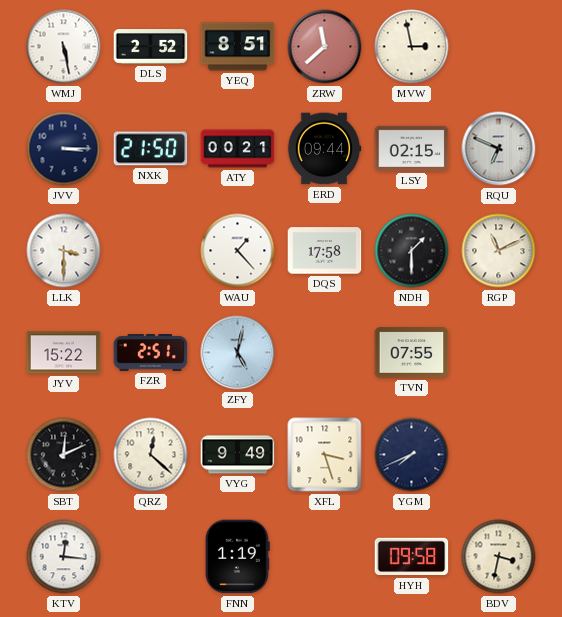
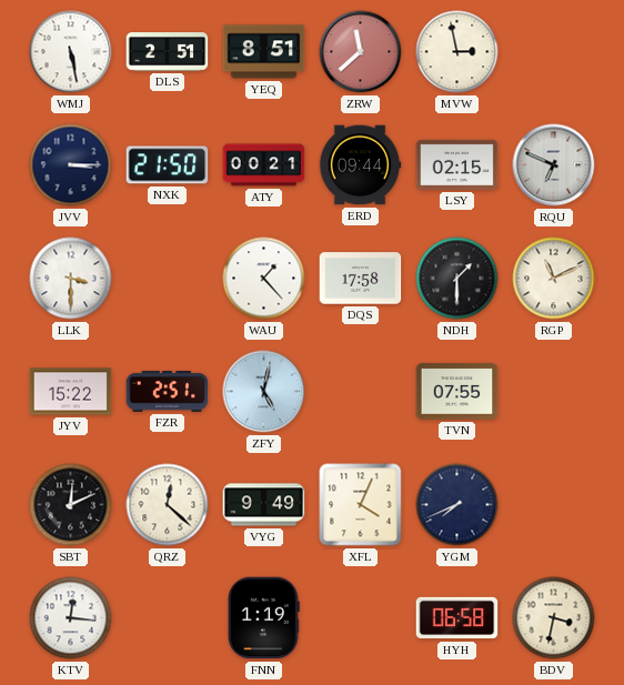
DLS: 2:52 -> 2:51 (168, 52)
XFL: 3:27 -> 4:04 (361, 505)
HYH: 09:58 -> 06:58 (457, 618)
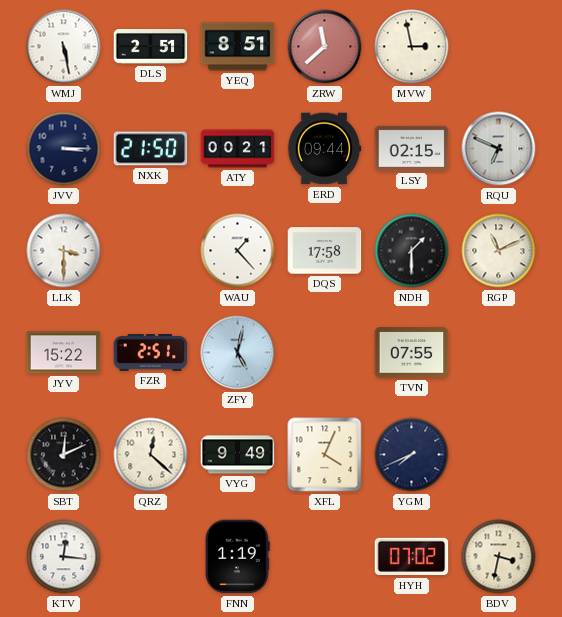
HYH: 06:58 -> 07:02 (412, 557)
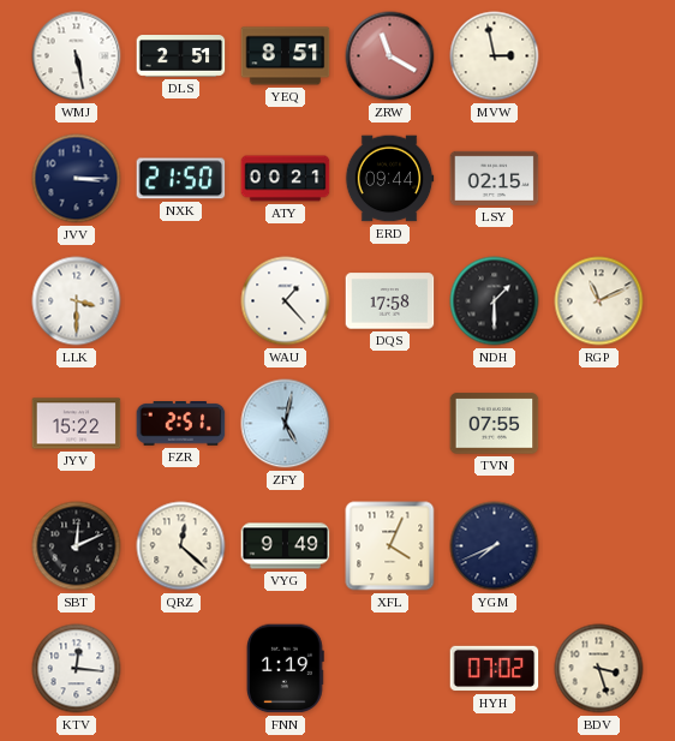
ZRW: 11:38 -> 11:20 (390, 56)
RQU: 6:49 -> none (499, 149)
BDV: 3:32 -> 3:27 (599, 669)
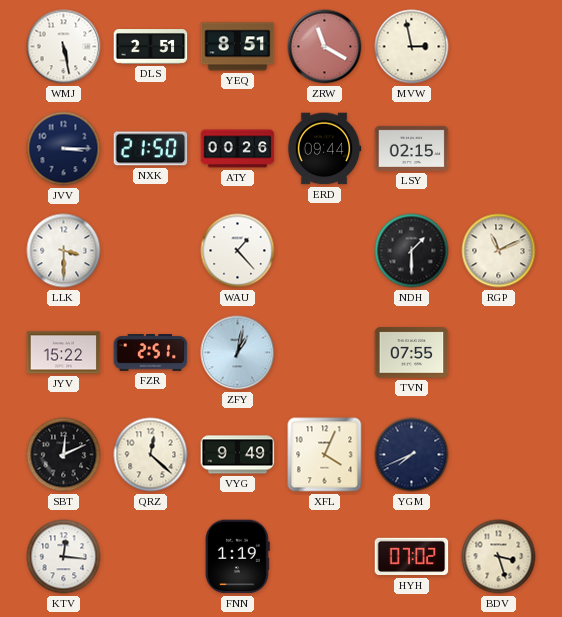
ATY: 00:21 -> 00:26 (238, 149)
DQS: 17:58 -> none (390, 301)
ZFY: 5:02 -> 1:02 (238, 353)
